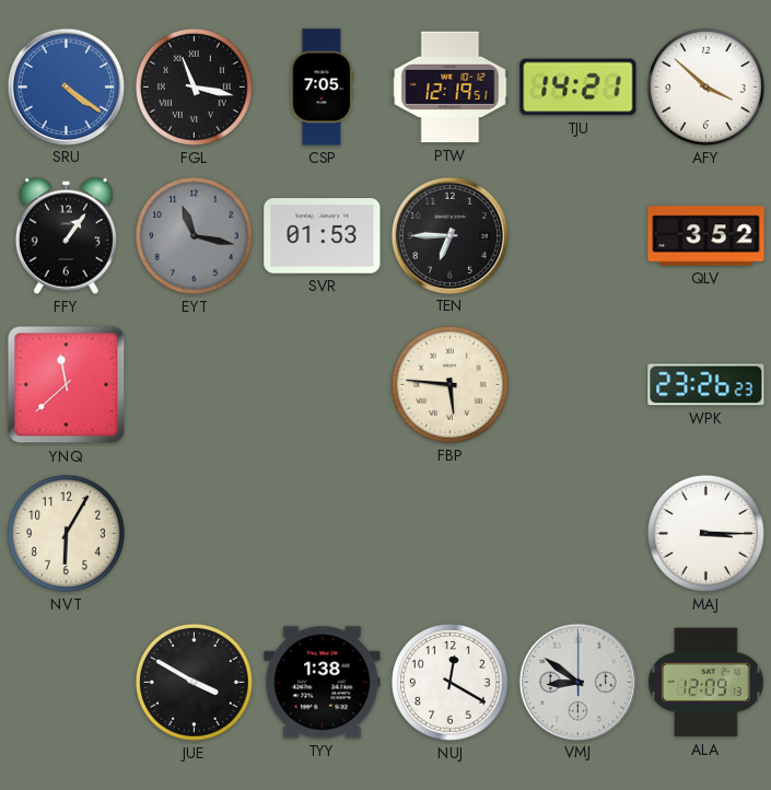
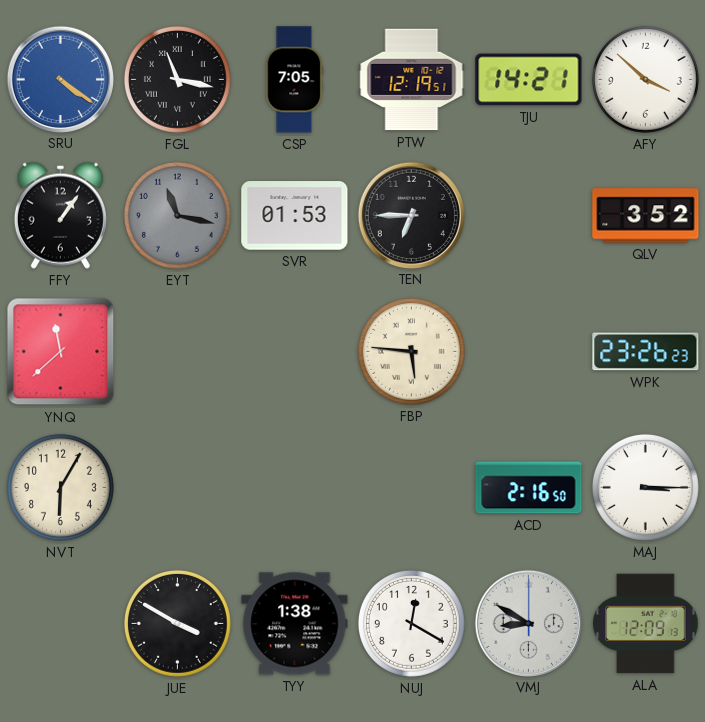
ACD: none -> 2:16 (529, 488)
VMJ: 8:51 -> 8:50 (528, 623)
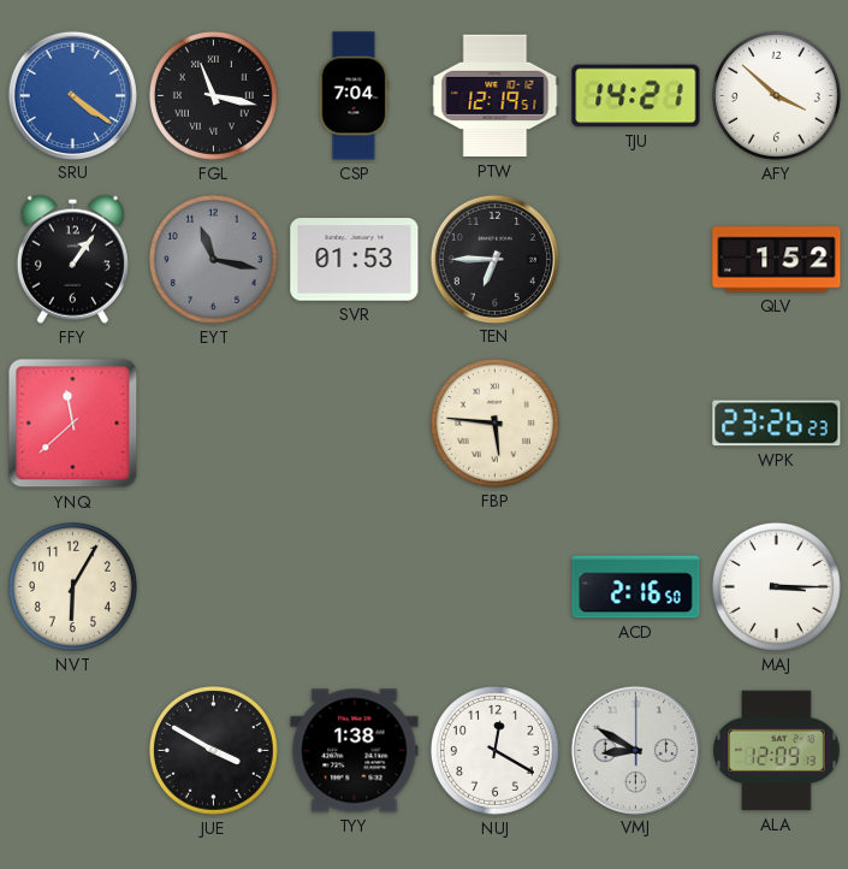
CSP: 7:05 -> 7:04 (354, 96)
QLV: 3:52 -> 1:52 (777, 260)
